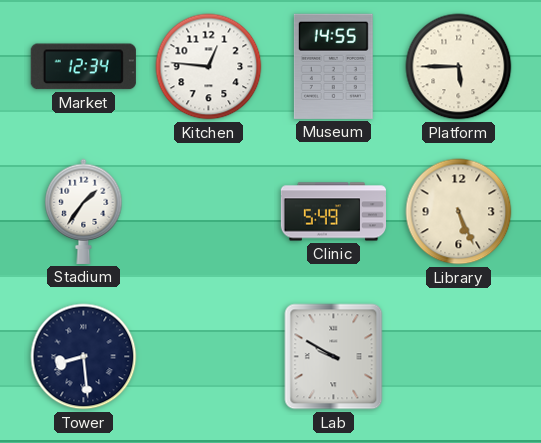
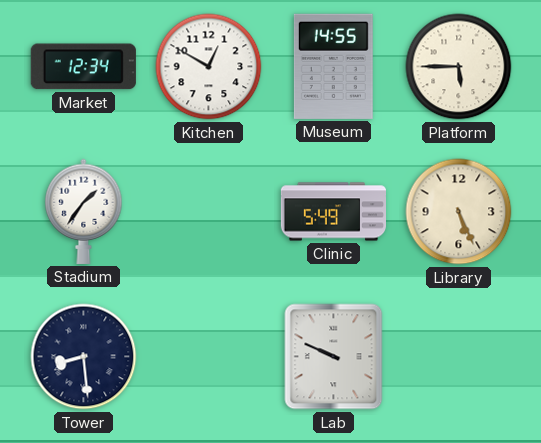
Kitchen: 12:46 -> 12:50 (209, 67)
Lab: 9:50 -> 9:49 (334, 357)
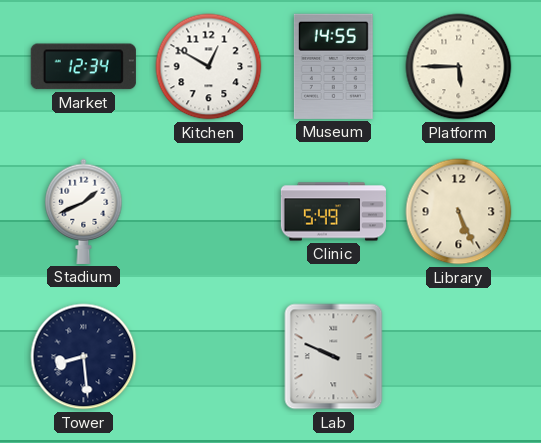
Stadium: 1:36 -> 1:41 (84, 211)
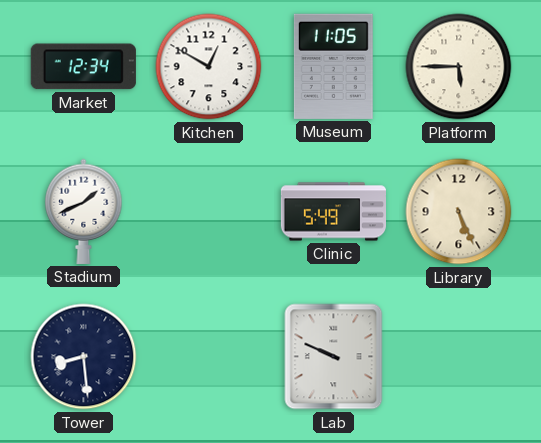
Museum: 14:55 -> 11:05 (333, 66)
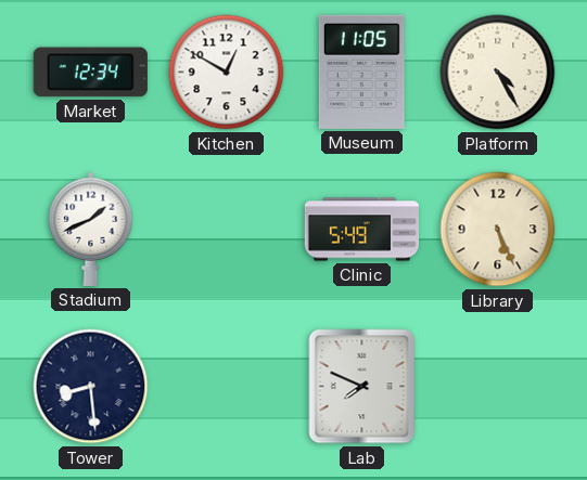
Platform: 5:45 -> 4:25 (498, 73)
Lab: 9:49 -> 7:49 (362, 387)
